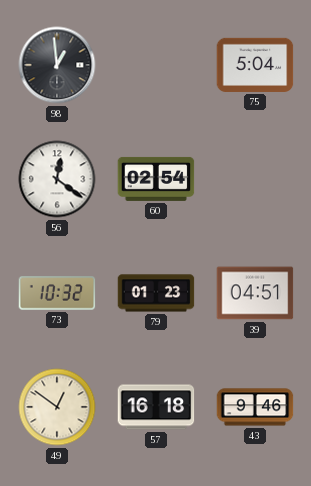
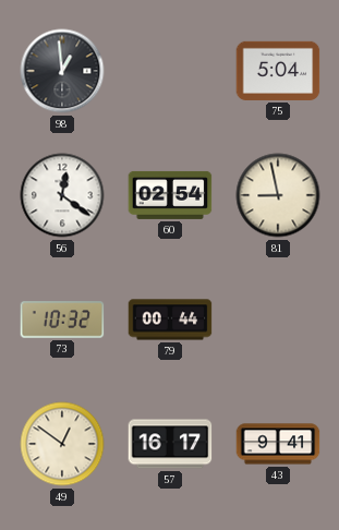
81: none -> 8:58 (278, 195)
79: 01:23 -> 00:44 (170, 320)
39: 04:51 -> none (255, 293)
57: 16:18 -> 16:17 (170, 444)
43: 9:46 -> 9:41 (278, 444)
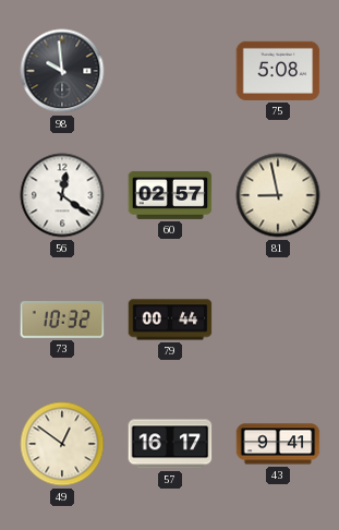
98: 12:59 -> 9:59 (62, 71)
75: 5:04 -> 5:08 (278, 71)
60: 02:54 -> 02:57 (170, 195)
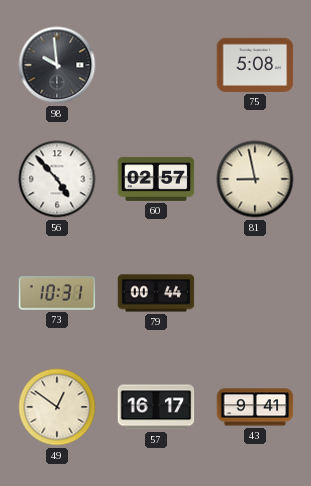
56: 12:21 -> 4:53 (57, 179)
73: 10:32 -> 10:31 (57, 293)
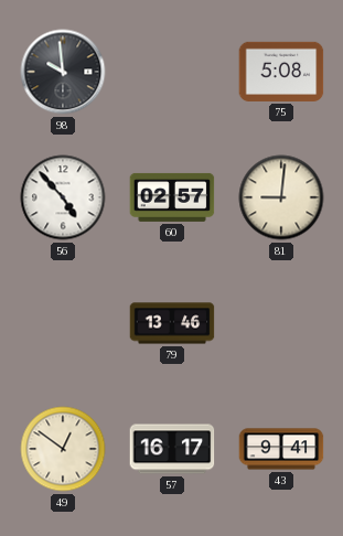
81: 8:58 -> 9:01 (281, 197)
73: 10:31 -> none (57, 293)
79: 00:44 -> 13:46 (172, 323)
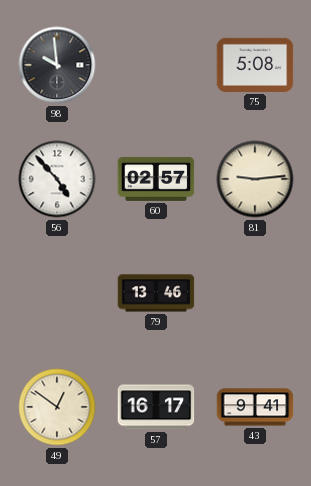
81: 9:01 -> 9:14 (255, 179)
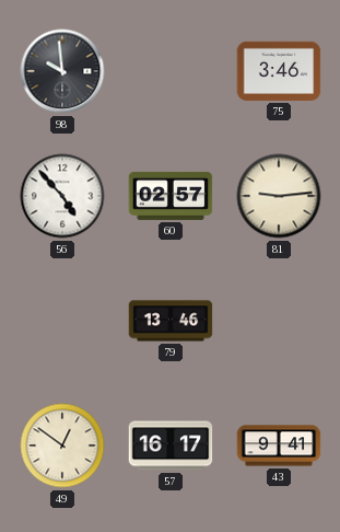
75: 5:08 -> 3:46 (279, 71)
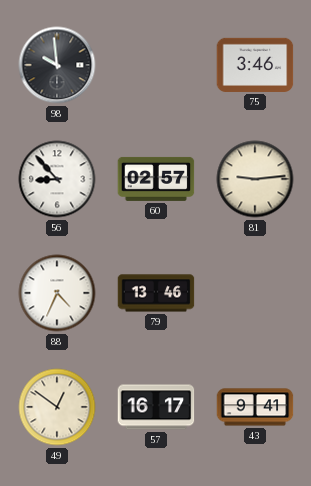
56: 4:53 -> 8:53 (57, 179)
88: none -> 4:34 (57, 293)
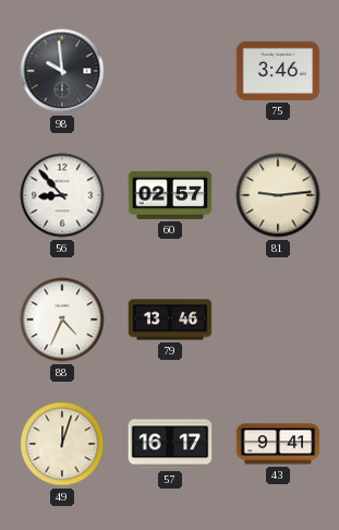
49: 12:51 -> 12:03 (62, 444)
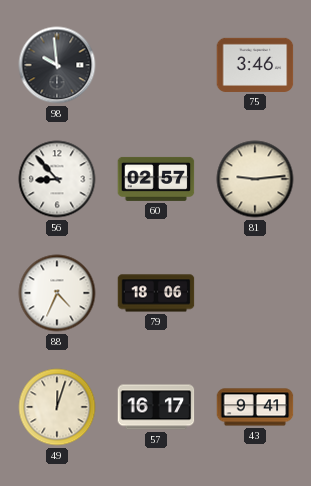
79: 13:46 -> 18:06 (156, 293)
